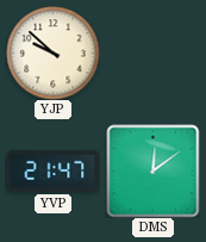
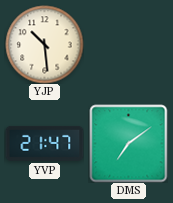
YJP: 9:52 -> 10:29 (44, 44)
DMS: 12:09 -> 7:09 (128, 143)
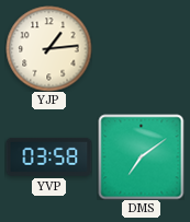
YJP: 10:29 -> 1:14 (48, 48)
YVP: 21:47 -> 03:58 (48, 156)
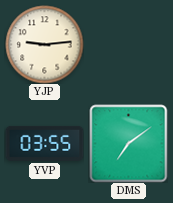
YJP: 1:14 -> 9:14 (44, 44)
YVP: 03:58 -> 03:55 (44, 143)
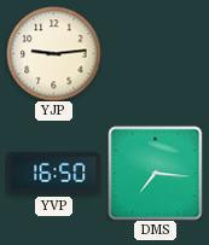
YVP: 03:55 -> 16:50 (53, 173)
DMS: 7:09 -> 7:16 (155, 173)
